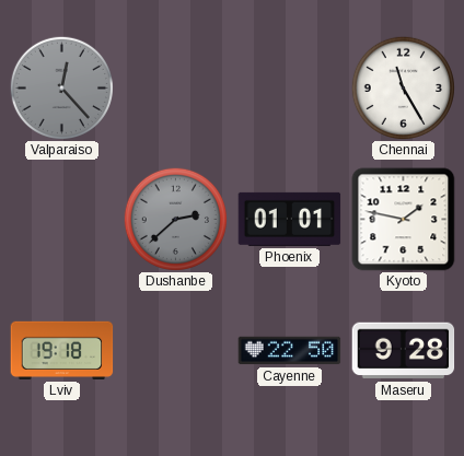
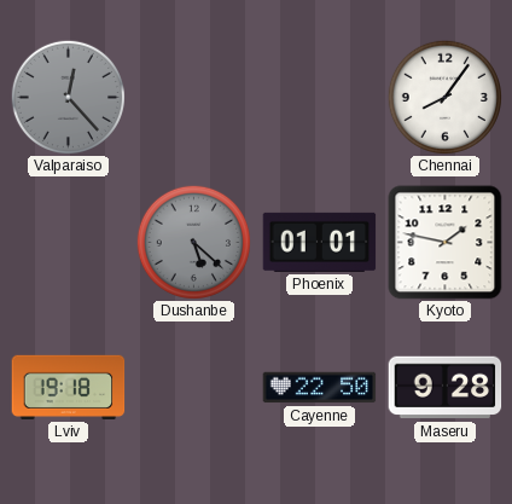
Chennai: 11:25 -> 8:06 (444, 97)
Dushanbe: 2:38 -> 5:22 (193, 242)
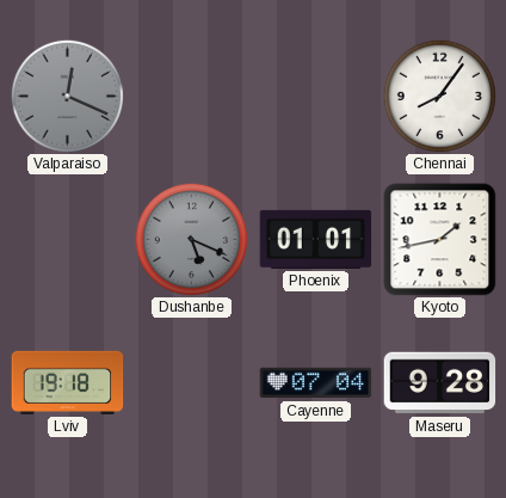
Valparaiso: 12:23 -> 12:19 (67, 96)
Dushanbe: 5:22 -> 5:19 (191, 239)
Kyoto: 1:47 -> 1:43 (440, 240)
Cayenne: 22:50 -> 07:04 (316, 383)
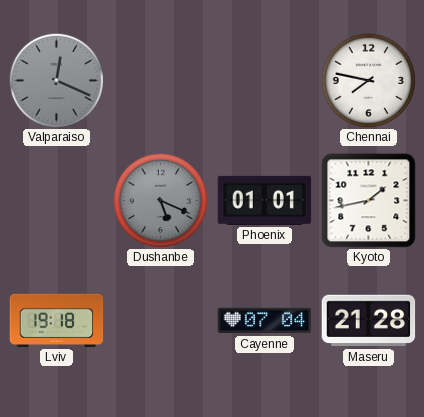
Chennai: 8:06 -> 7:47 (368, 80)
Maseru: 9:28 -> 21:28 (369, 321)
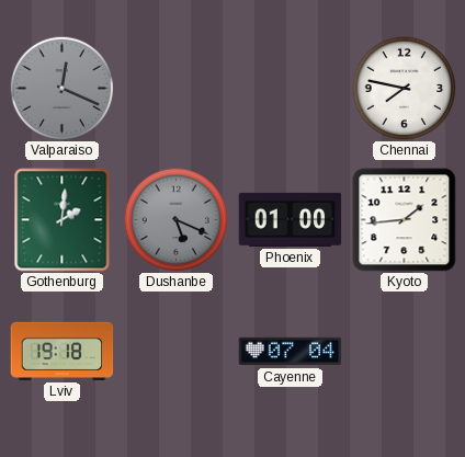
Gothenburg: none -> 2:01 (63, 220)
Phoenix: 01:01 -> 01:00 (291, 219)
Kyoto: 1:43 -> 1:44 (405, 220)
Maseru: 21:28 -> none (369, 321)
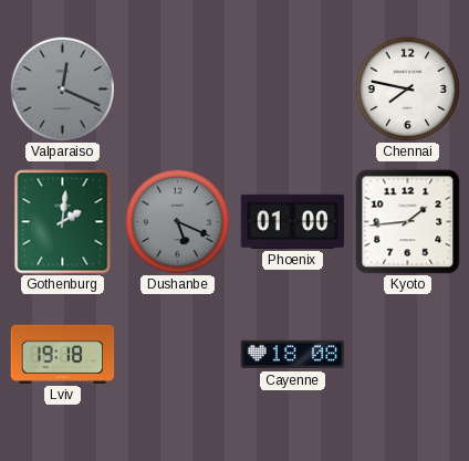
Cayenne: 07:04 -> 18:08 (293, 355)
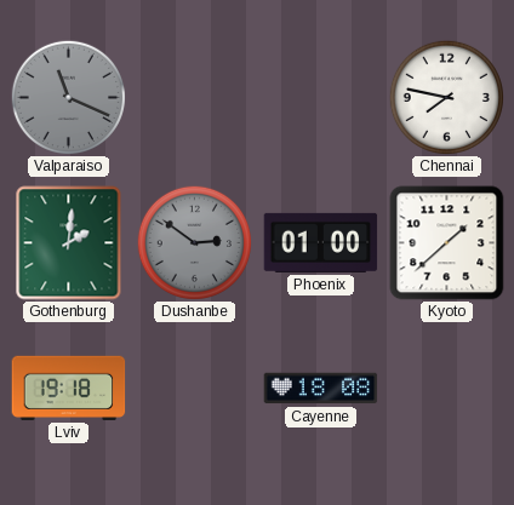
Valparaiso: 12:19 -> 11:19 (68, 97)
Dushanbe: 5:19 -> 2:51 (194, 242)
Kyoto: 1:44 -> 1:38 (447, 243)
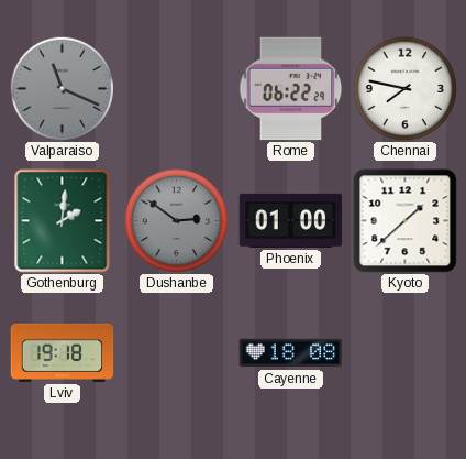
Rome: none -> 06:22 (291, 89)
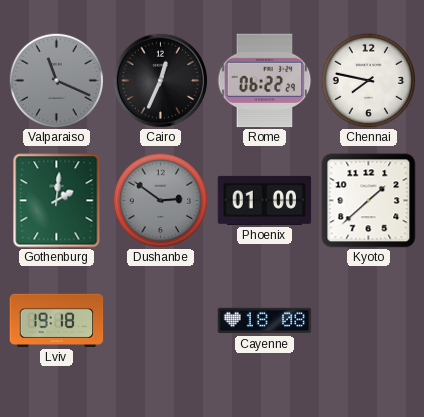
Cairo: none -> 12:34 (160, 80)
